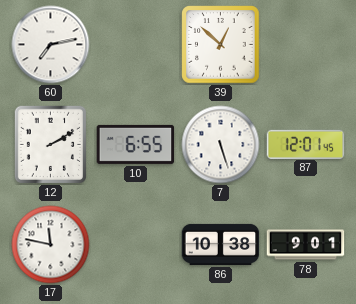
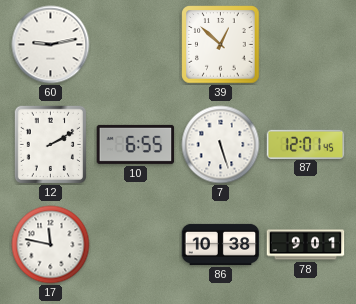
60: 7:13 -> 9:13 (51, 45)
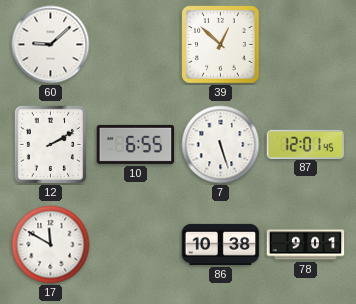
60: 9:13 -> 9:08 (51, 45)
17: 11:47 -> 11:50 (51, 245)
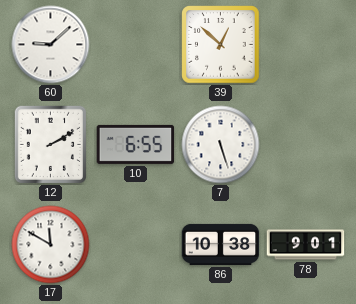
87: 12:01 -> none (306, 144)
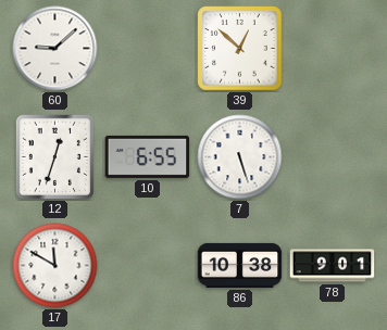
12: 2:10 -> 12:33 (54, 156)
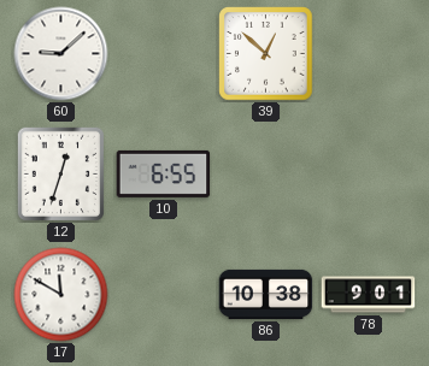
7: 5:27 -> none (240, 157)
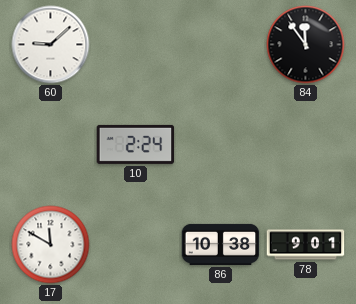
39: 12:52 -> none (266, 54)
84: none -> 11:54 (306, 45)
12: 12:33 -> none (60, 173)
10: 6:55 -> 2:24 (136, 144)
